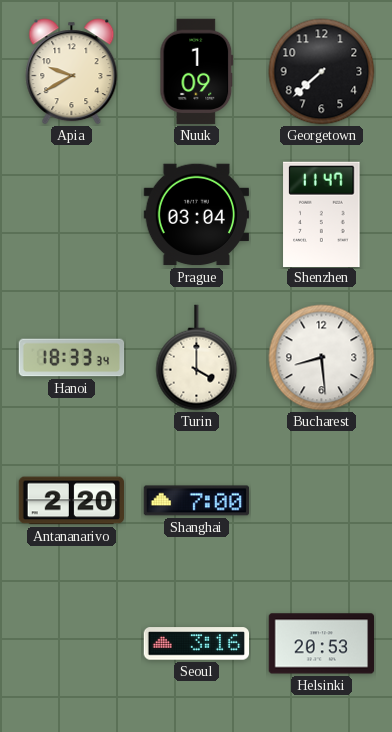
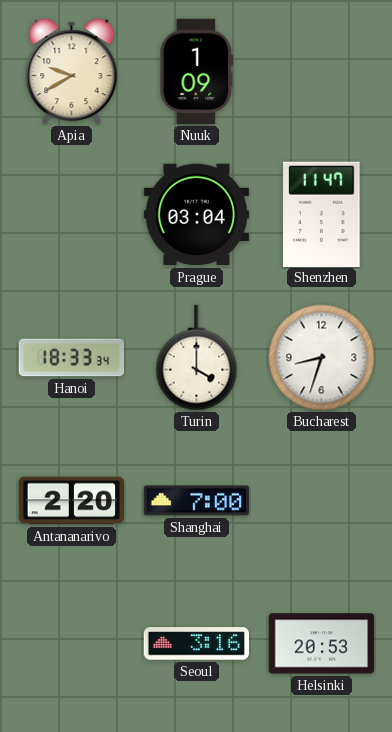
Georgetown: 7:38 -> none (322, 72)
Bucharest: 8:29 -> 8:33 (322, 358)
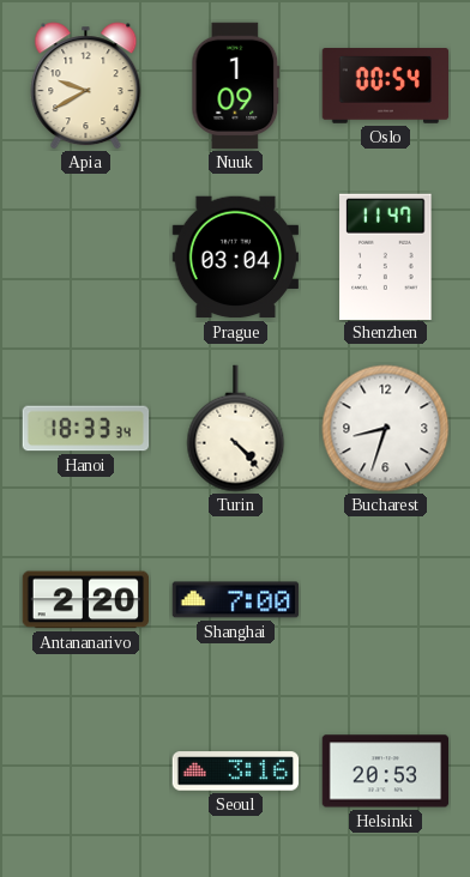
Oslo: none -> 00:54 (386, 86)
Turin: 4:00 -> 4:23 (236, 429)
